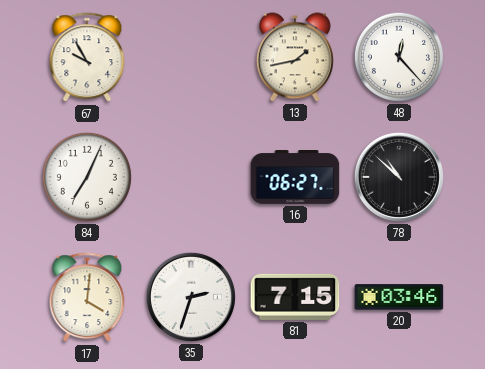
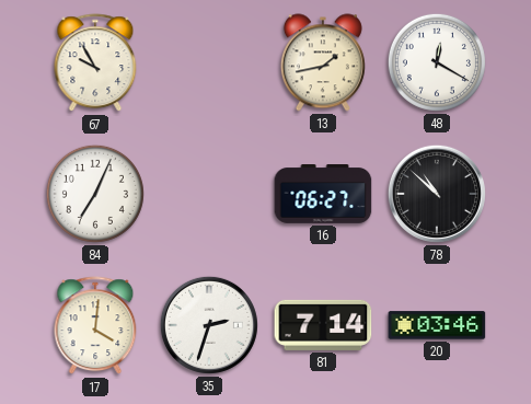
48: 12:23 -> 12:20 (437, 62)
81: 7:15 -> 7:14 (323, 325)
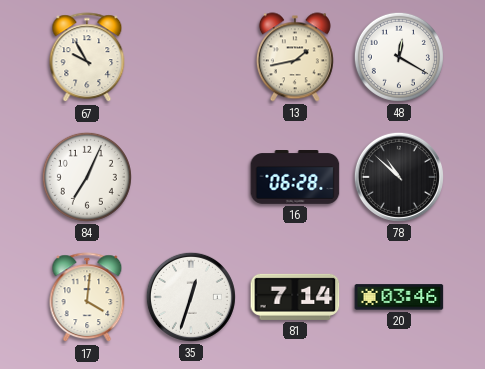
16: 06:27 -> 06:28 (295, 178)
35: 2:33 -> 12:33 (191, 297)
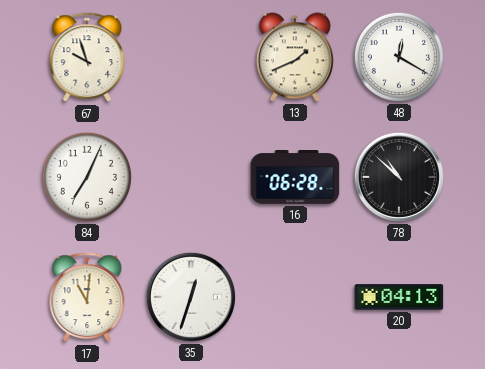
67: 9:55 -> 9:57 (87, 58)
13: 1:43 -> 1:41 (295, 57)
17: 4:01 -> 11:01 (87, 298)
81: 7:14 -> none (295, 297)
20: 03:46 -> 04:13 (399, 297)
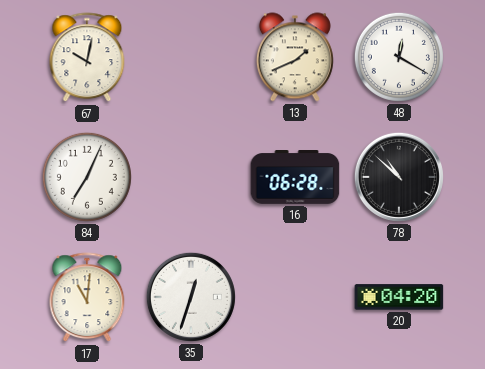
67: 9:57 -> 10:02 (87, 58)
20: 04:13 -> 04:20 (399, 297)
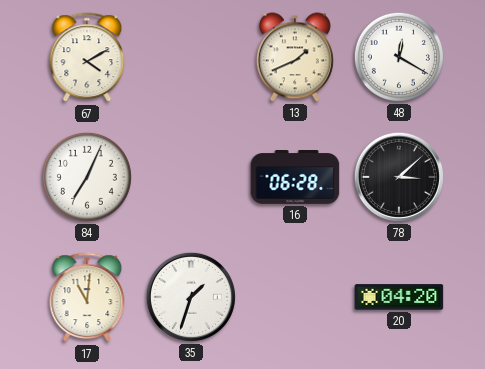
67: 10:02 -> 4:10 (87, 58)
78: 10:52 -> 3:08 (399, 177)
35: 12:33 -> 1:33 (191, 297)
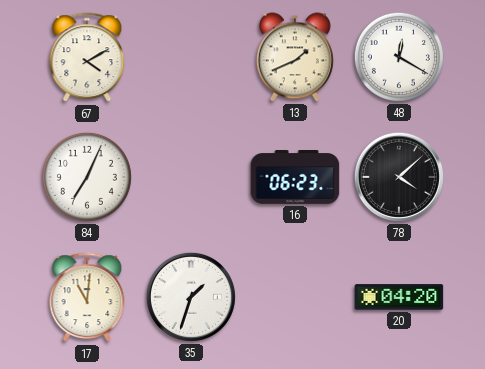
16: 06:28 -> 06:23 (295, 178)
78: 3:08 -> 4:08 (399, 177)
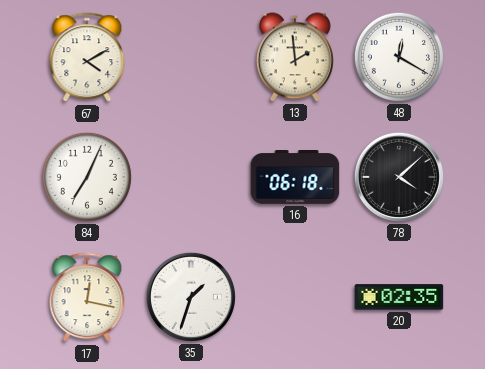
13: 1:41 -> 1:59 (295, 57)
16: 06:23 -> 06:18 (295, 178)
17: 11:01 -> 12:17 (87, 298)
20: 04:20 -> 02:35 (399, 297)
